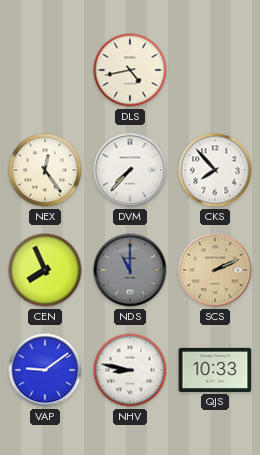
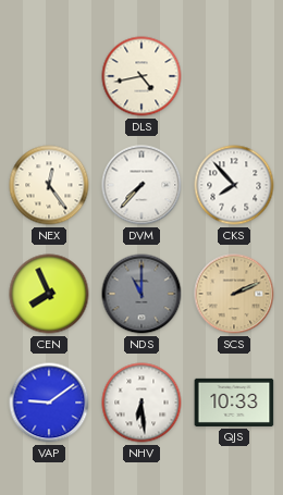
NHV: 8:47 -> 6:29 (141, 403)
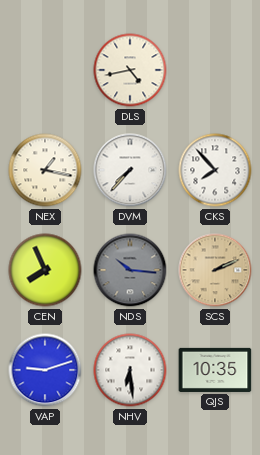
NEX: 12:24 -> 1:17 (45, 170)
NDS: 11:00 -> 10:16 (130, 270)
VAP: 9:09 -> 9:12 (45, 370)
QJS: 10:33 -> 10:35 (215, 370)
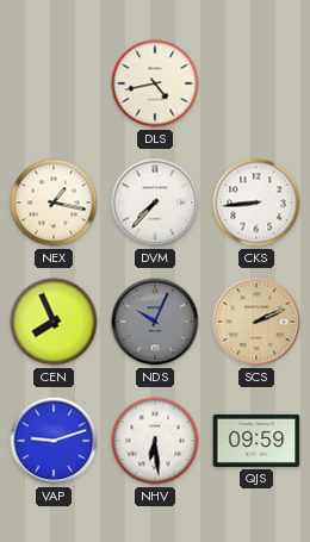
CKS: 7:53 -> 8:44 (256, 203)
NDS: 10:16 -> 10:04 (155, 322)
QJS: 10:35 -> 09:59 (256, 441)
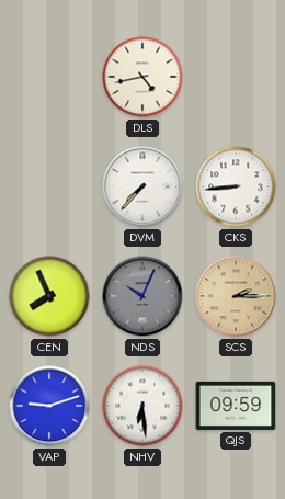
NEX: 1:17 -> none (54, 203)
SCS: 2:11 -> 2:15 (236, 296)
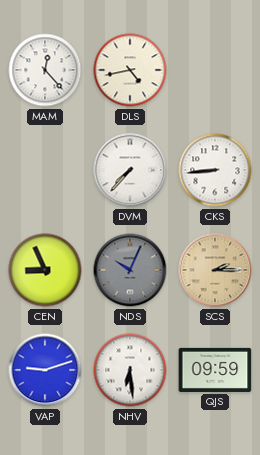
MAM: none -> 12:23 (45, 70)
CEN: 7:56 -> 8:56 (45, 270)
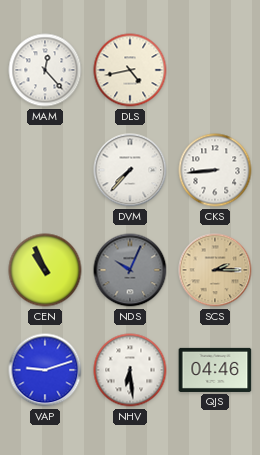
CEN: 8:56 -> 10:56 (45, 270)
QJS: 09:59 -> 04:46 (215, 370)
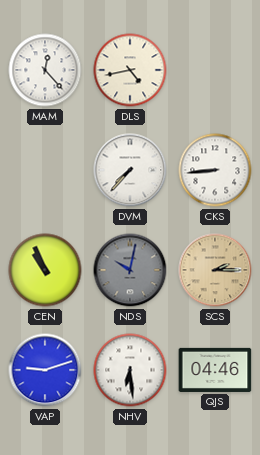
NDS: 10:04 -> 10:02 (130, 270)
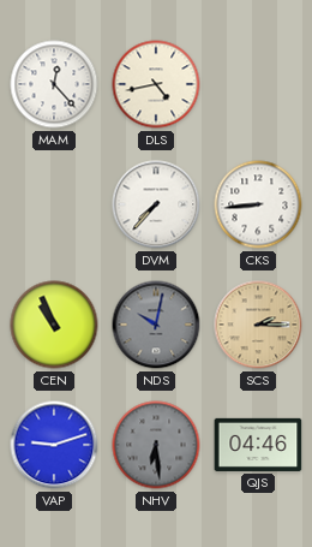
NHV dial: white -> grey (156, 445)
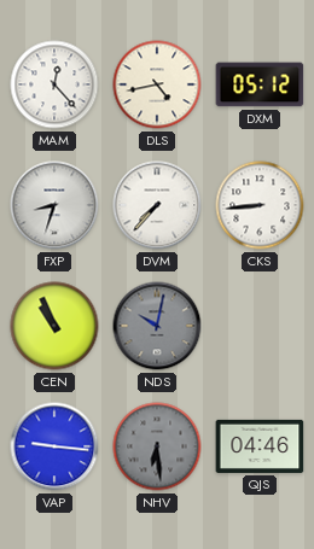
DXM: none -> 05:12 (260, 84)
FXP: none -> 8:33 (54, 205)
SCS: 2:15 -> none (258, 325)
VAP: 9:12 -> 9:16 (54, 446)
